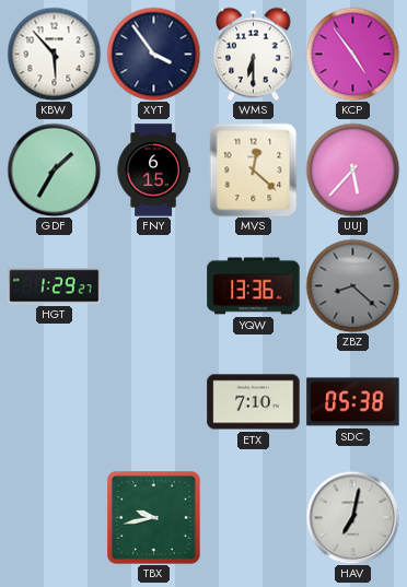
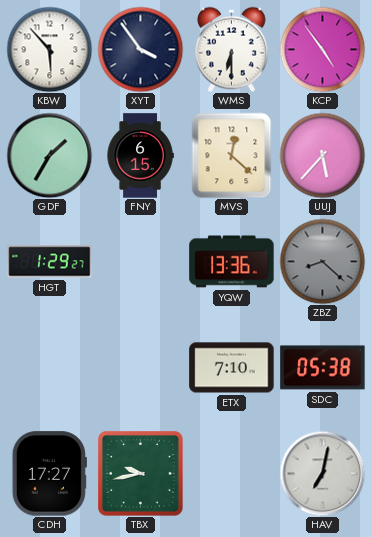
CDH: none -> 17:27 (49, 474)
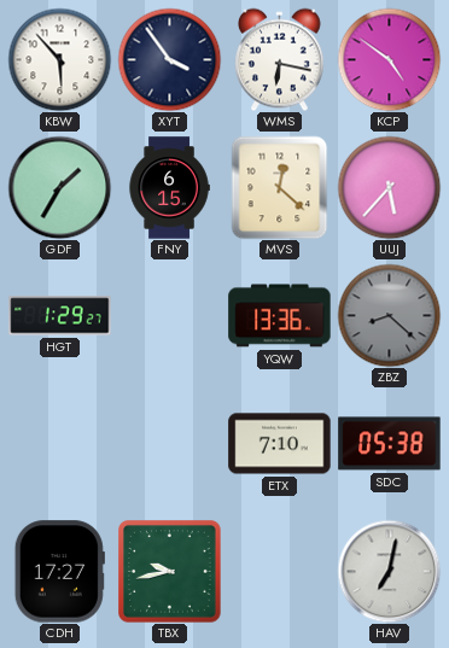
WMS: 6:30 -> 6:17 (280, 59)
KCP: 4:54 -> 4:51 (389, 59)
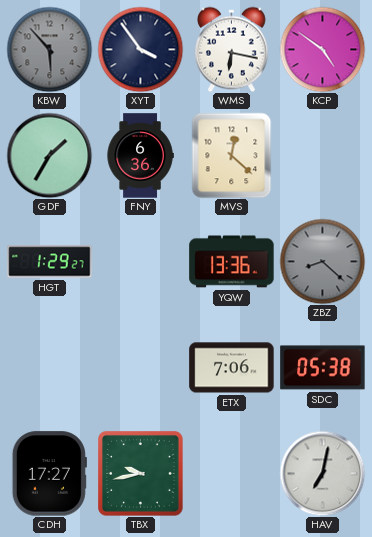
KBW dial: white -> grey (49, 49)
FNY: 6:15 -> 6:36 (140, 156)
UUJ: 5:37 -> none (389, 187)
ETX: 7:10 -> 7:06 (232, 368)
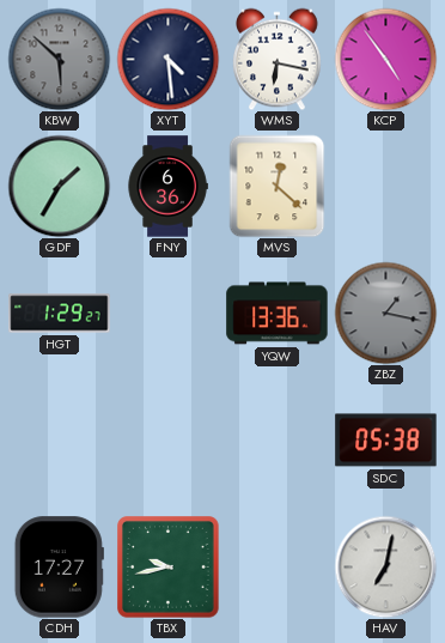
KBW: 5:53 -> 5:52 (59, 59)
XYT: 3:54 -> 4:29 (167, 59)
KCP: 4:51 -> 4:54 (385, 59)
ZBZ: 8:22 -> 1:17 (385, 313)
ETX: 7:06 -> none (232, 368)
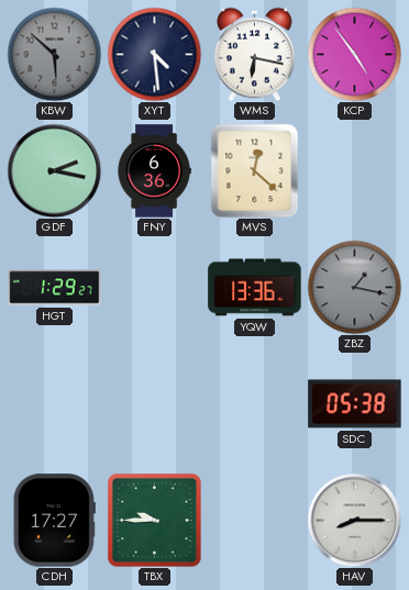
GDF: 1:35 -> 2:17 (54, 170)
TBX: 9:43 -> 9:45 (155, 521)
HAV: 7:02 -> 8:15 (354, 520)
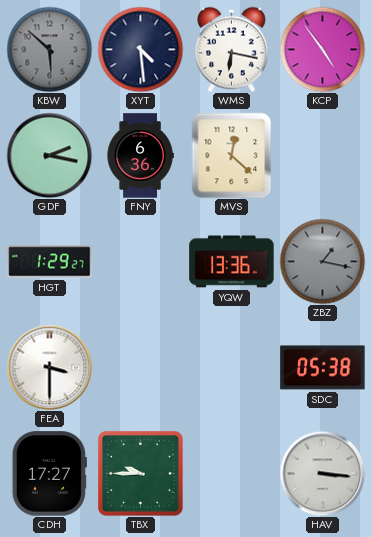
FEA: none -> 3:30 (49, 367)
HAV: 8:15 -> 3:16 (322, 473)
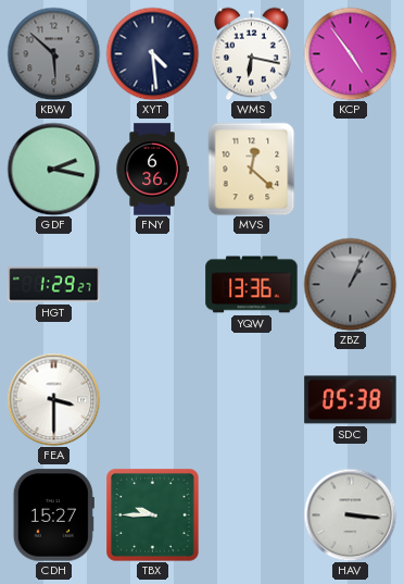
ZBZ: 1:17 -> 1:04 (350, 284)
CDH: 17:27 -> 15:27 (53, 515)
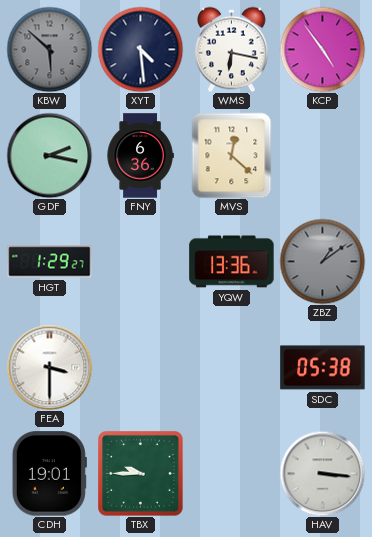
ZBZ: 1:04 -> 1:09 (322, 261)
CDH: 15:27 -> 19:01 (49, 474)
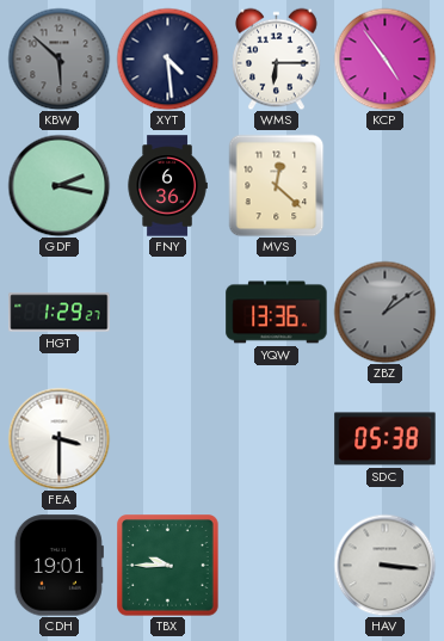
WMS: 6:17 -> 6:15 (277, 58)
